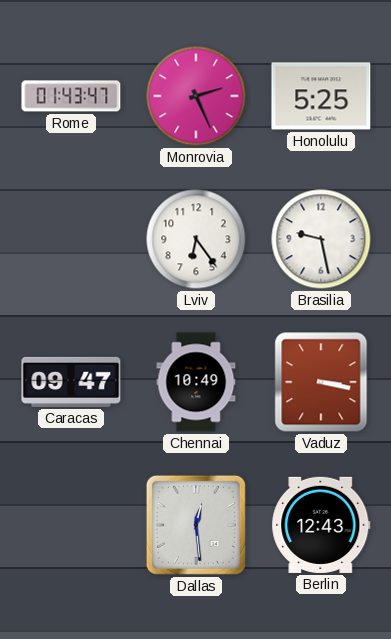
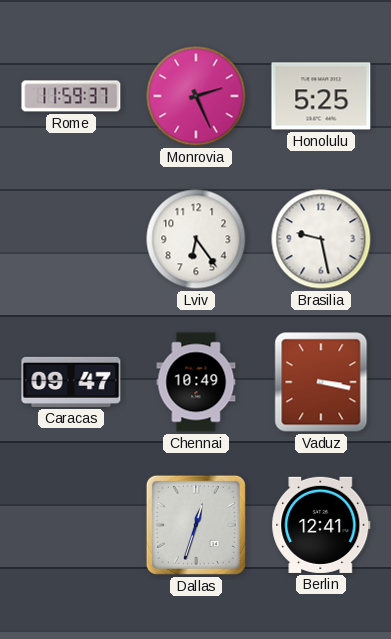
Rome: 01:43 -> 11:59 (71, 96)
Dallas: 12:29 -> 12:33 (196, 525)
Berlin: 12:43 -> 12:41 (321, 525)
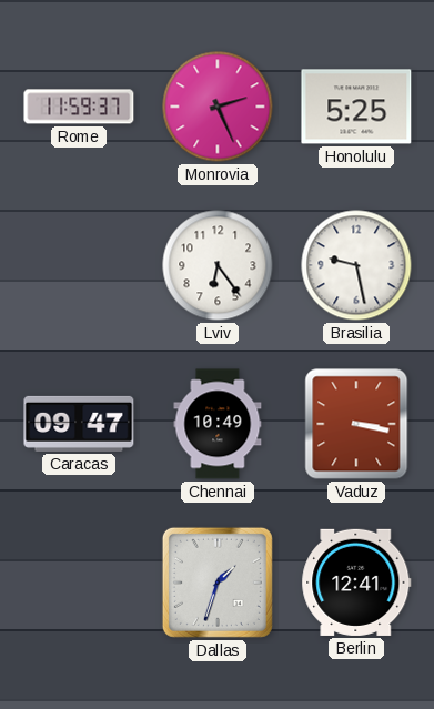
Dallas: 12:33 -> 1:33 (218, 583)
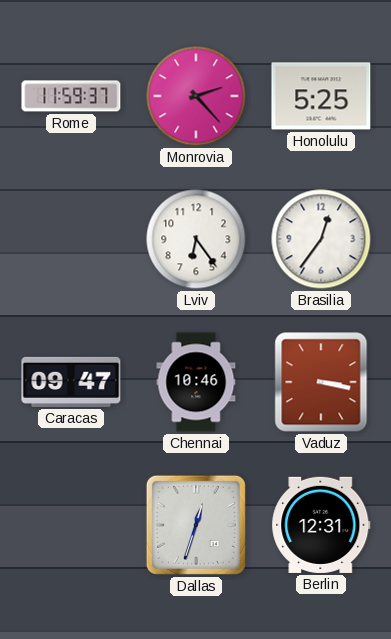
Monrovia: 2:26 -> 2:23 (196, 96)
Brasilia: 9:28 -> 12:36 (321, 239)
Chennai: 10:49 -> 10:46 (196, 382)
Dallas: 1:33 -> 12:33 (196, 525)
Berlin: 12:41 -> 12:31 (321, 525)
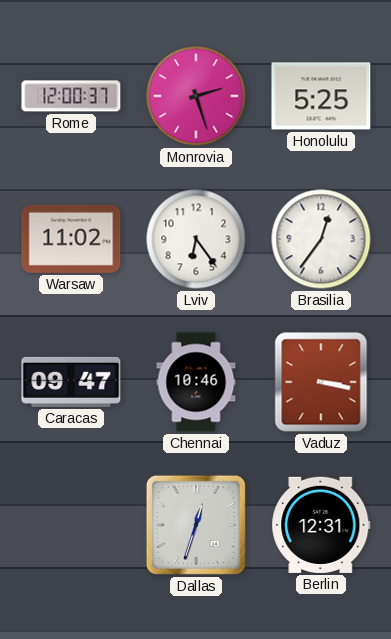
Rome: 11:59 -> 12:00 (71, 96)
Monrovia: 2:23 -> 2:27 (196, 96)
Warsaw: none -> 11:02 (71, 239)
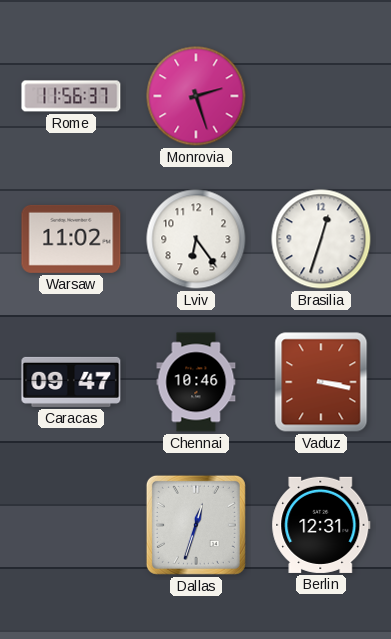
Rome: 12:00 -> 11:56 (71, 96)
Honolulu: 5:25 -> none (321, 96)
Brasilia: 12:36 -> 12:33 (321, 239)
